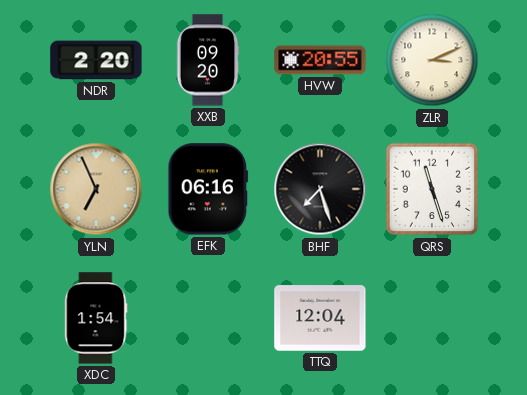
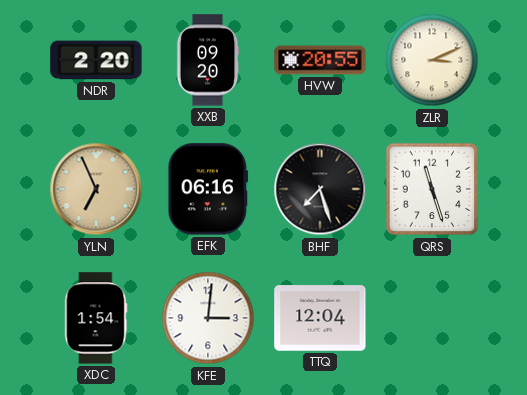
KFE: none -> 3:01 (208, 318)
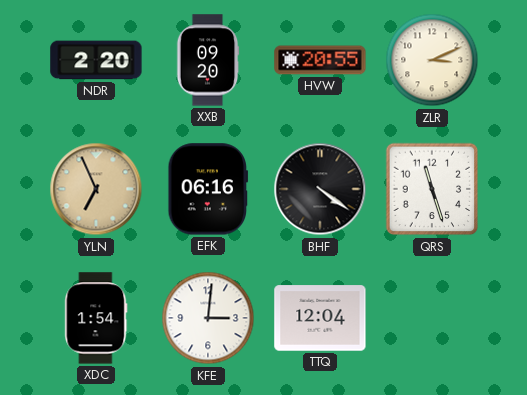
BHF: 7:27 -> 4:21 (320, 189)
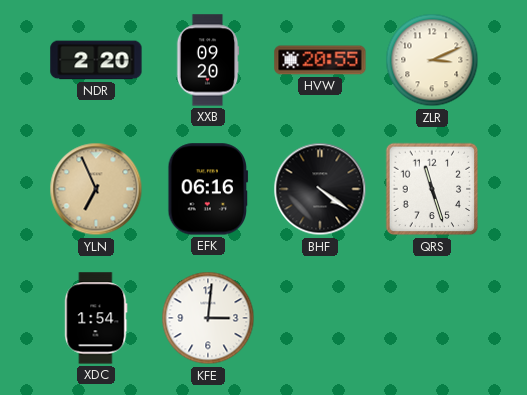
TTQ: 12:04 -> none (320, 318)
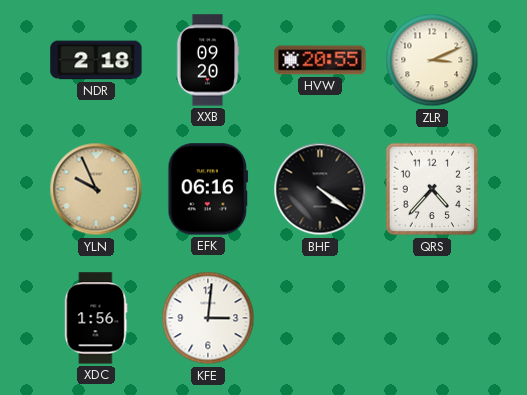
NDR: 2:20 -> 2:18 (96, 60)
YLN: 6:56 -> 9:56 (96, 189)
QRS: 11:27 -> 4:37 (432, 189)
XDC: 1:54 -> 1:56 (96, 318)
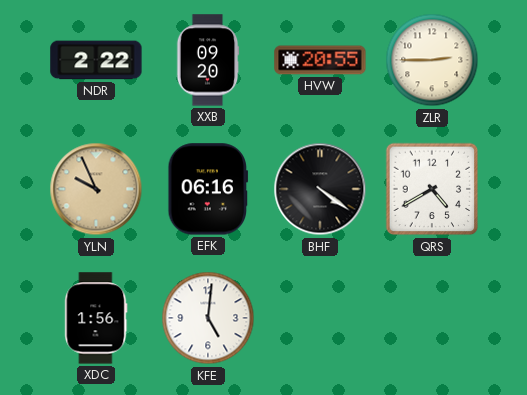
NDR: 2:18 -> 2:22 (96, 60)
ZLR: 3:11 -> 2:45 (432, 60)
QRS: 4:37 -> 4:40 (432, 189)
KFE: 3:01 -> 5:01 (208, 318)
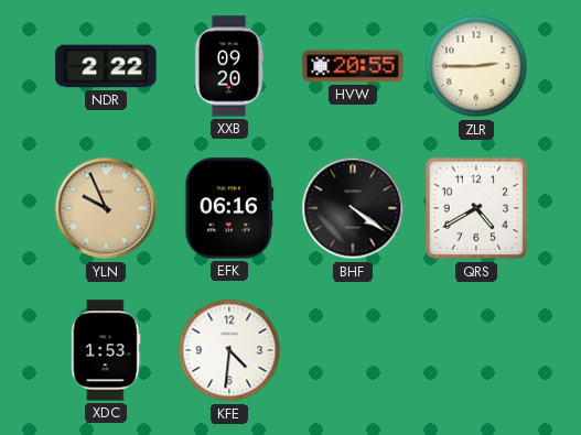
XDC: 1:56 -> 1:53 (106, 350)
KFE: 5:01 -> 4:31 (229, 350)
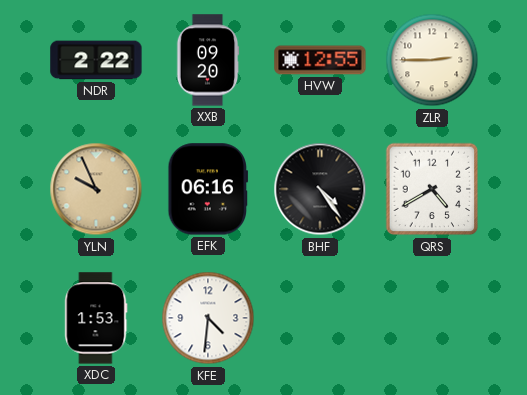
HVW: 20:55 -> 12:55 (320, 60)
BHF: 4:21 -> 4:24 (320, 189)
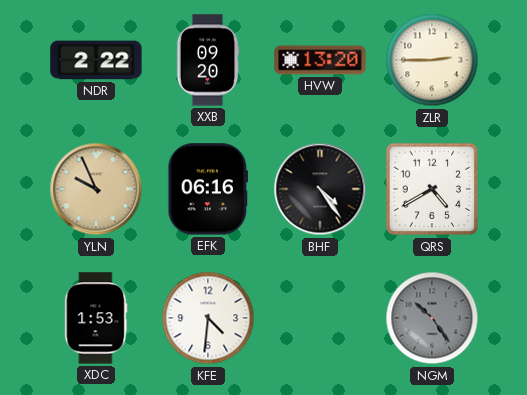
HVW: 12:55 -> 13:20 (320, 60)
NGM: none -> 10:24 (432, 318)
